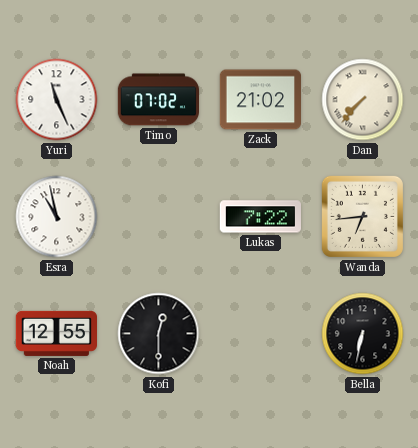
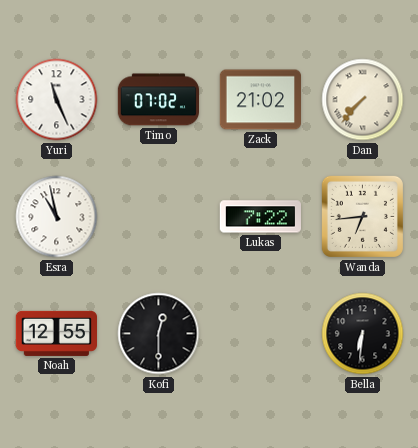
Bella: 6:32 -> 6:31 (363, 334)
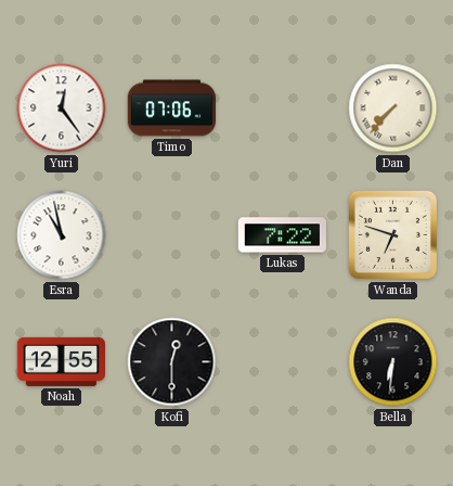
Yuri: 11:26 -> 12:24 (62, 108)
Timo: 07:02 -> 07:06 (171, 108)
Zack: 21:02 -> none (260, 100)
Wanda: 6:44 -> 6:48 (392, 234)
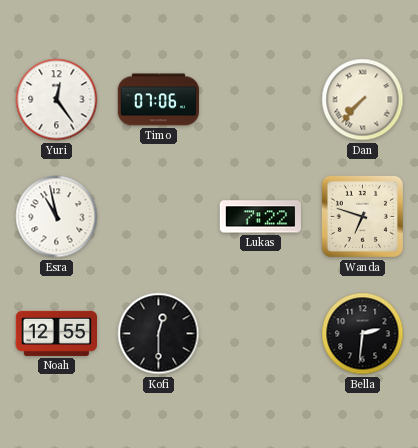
Bella: 6:31 -> 2:31 (363, 334)
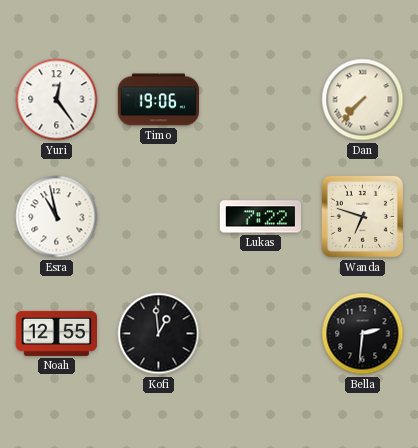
Timo: 07:06 -> 19:06 (158, 100)
Kofi: 12:30 -> 12:59 (159, 334)
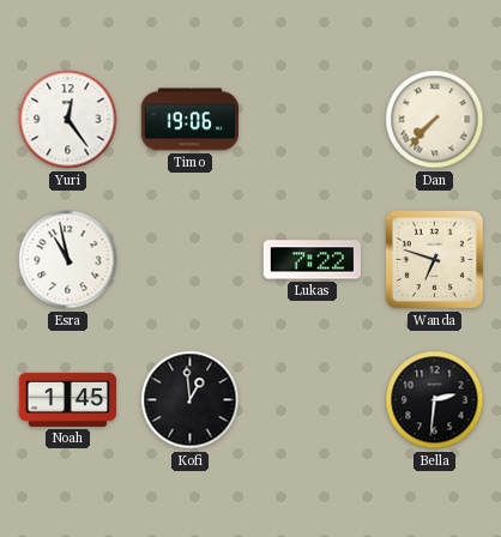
Noah: 12:55 -> 1:45 (67, 399)
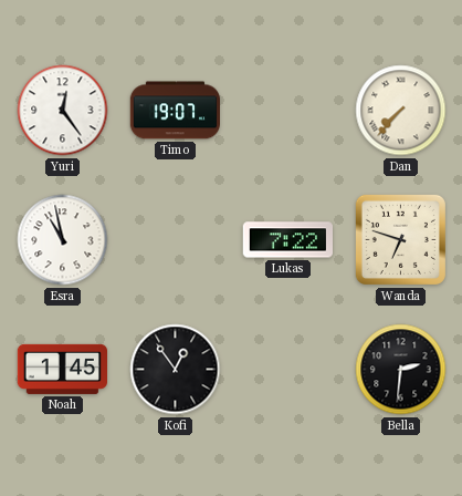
Timo: 19:06 -> 19:07 (175, 111)
Kofi: 12:59 -> 12:54 (176, 370)
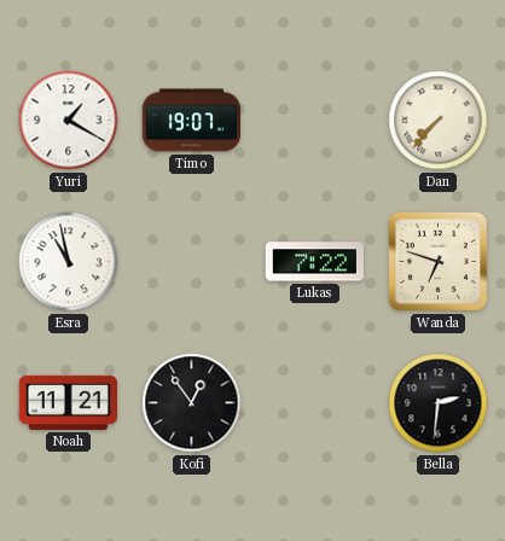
Yuri: 12:24 -> 1:20 (69, 121)
Noah: 1:45 -> 11:21 (68, 402)
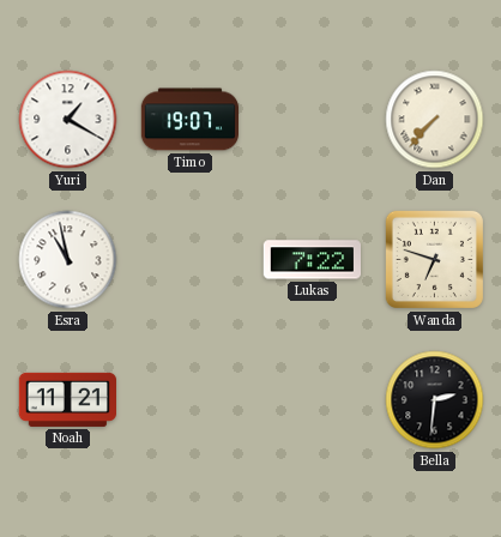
Kofi: 12:54 -> none (192, 403)
